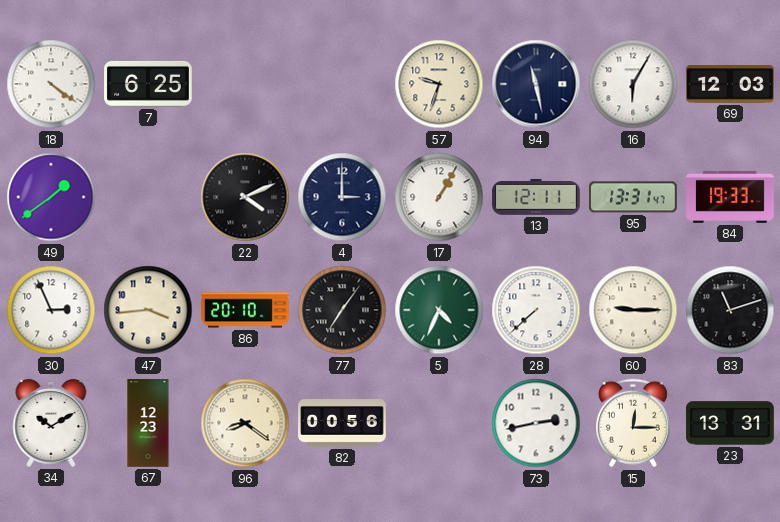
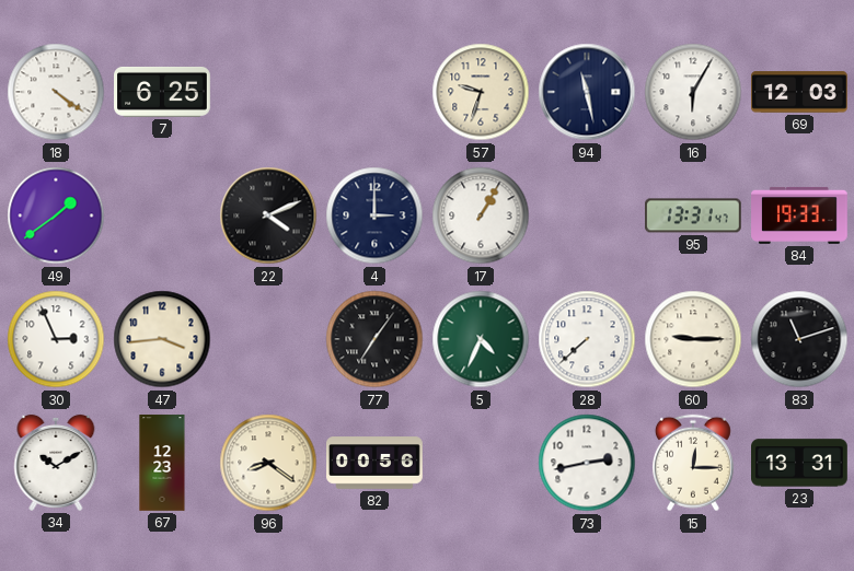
13: 12:11 -> none (536, 198)
86: 20:10 -> none (245, 310)
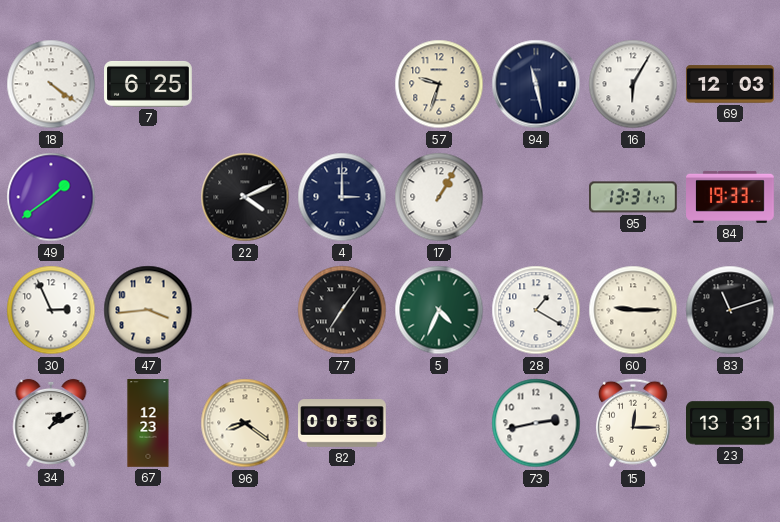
28: 7:38 -> 1:20 (536, 310)
34: 10:10 -> 1:10 (51, 423)
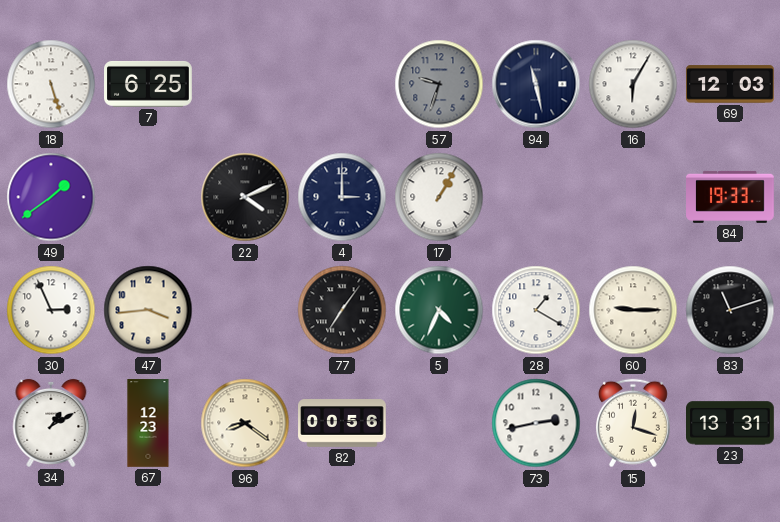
18: 4:21 -> 5:27 (51, 84)
57 dial: cream -> grey (439, 84)
95: 13:31 -> none (634, 197)
15: 12:15 -> 12:18 (633, 423)
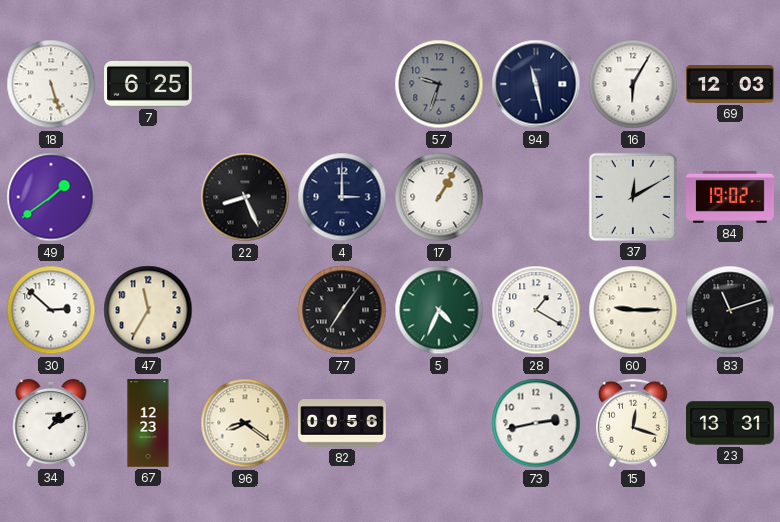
22: 4:11 -> 8:26 (245, 197)
37: none -> 12:10 (633, 197)
84: 19:33 -> 19:02 (730, 197)
30: 2:56 -> 2:52 (51, 310)
47: 3:44 -> 11:35 (148, 310)
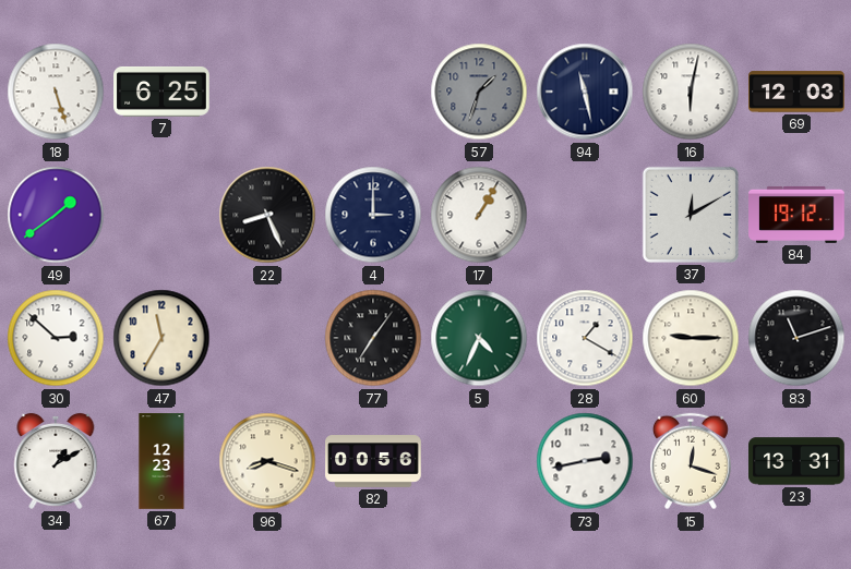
57: 9:33 -> 1:33 (479, 92)
16: 6:05 -> 6:02 (691, 92)
84: 19:02 -> 19:12 (796, 215)
96: 8:21 -> 8:18 (267, 461)
